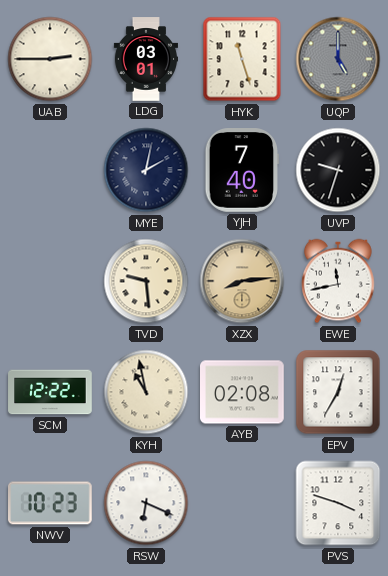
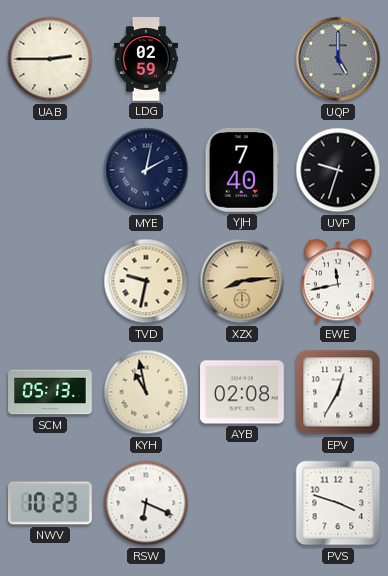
LDG: 03:01 -> 02:59 (145, 59)
HYK: 11:27 -> none (242, 59)
TVD: 9:29 -> 9:32 (146, 281)
SCM: 12:22 -> 05:13 (50, 392)
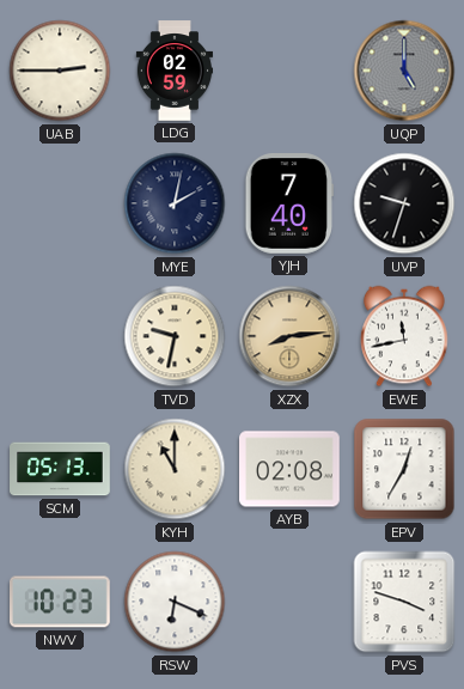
KYH: 10:58 -> 11:00 (175, 469)
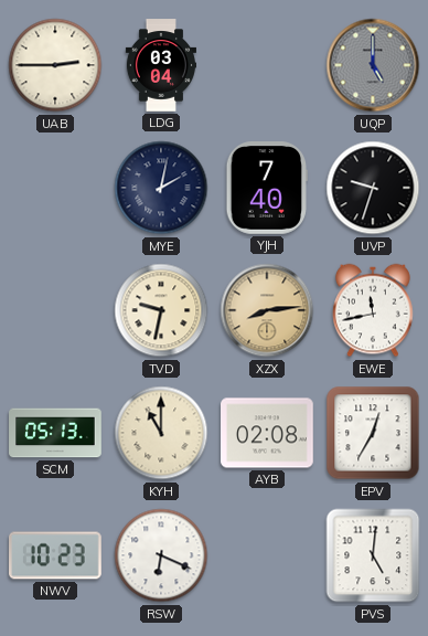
LDG: 02:59 -> 03:04 (160, 65)
PVS: 3:48 -> 5:01 (373, 555)
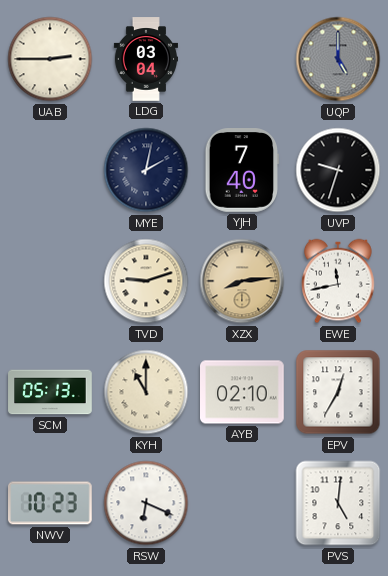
TVD: 9:32 -> 9:12 (146, 281)
AYB: 02:08 -> 02:10 (242, 392)
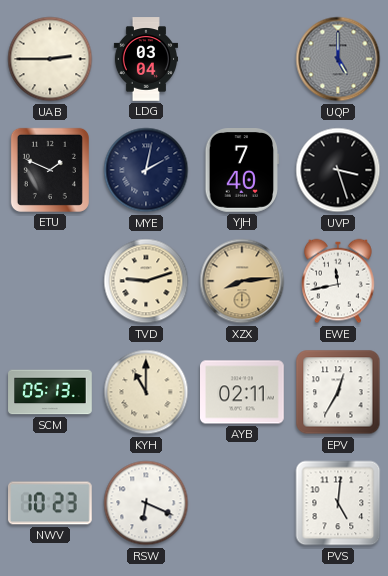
ETU: none -> 1:49 (50, 170)
UVP: 9:33 -> 3:27 (338, 170)
AYB: 02:10 -> 02:11 (242, 392)
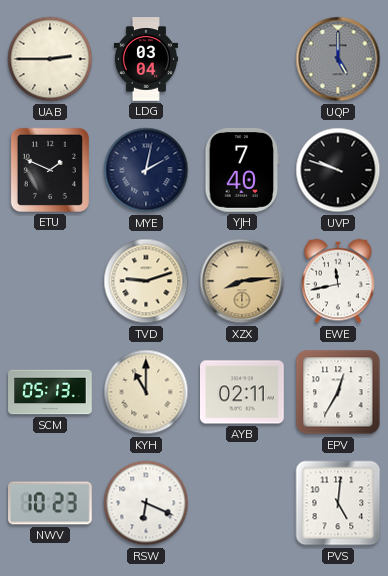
UVP: 3:27 -> 9:48 (338, 170)
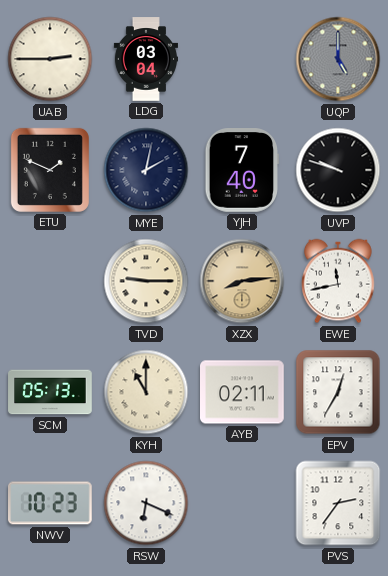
TVD: 9:12 -> 9:15 (146, 281)
PVS: 5:01 -> 2:36 (338, 503)
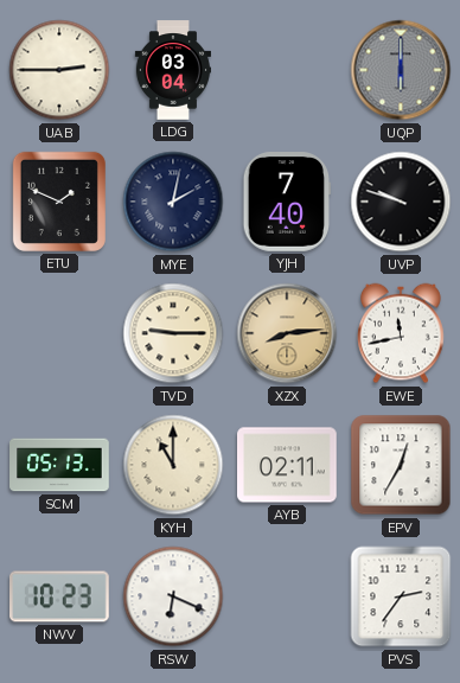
UQP: 5:00 -> 6:00 (401, 70)
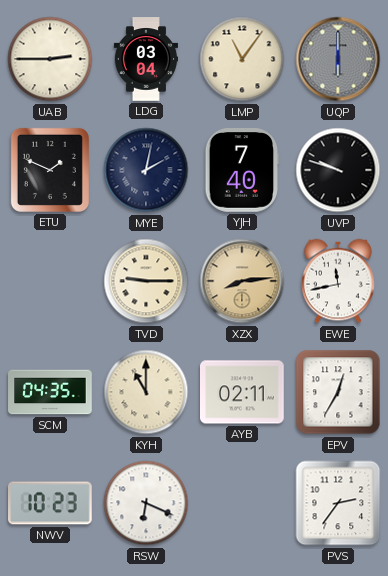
LMP: none -> 11:06 (242, 59)
SCM: 05:13 -> 04:35 (50, 392)
